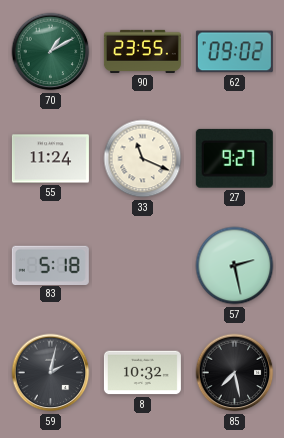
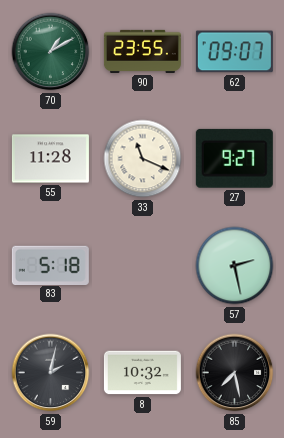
62: 09:02 -> 09:07 (234, 52)
55: 11:24 -> 11:28 (50, 159)
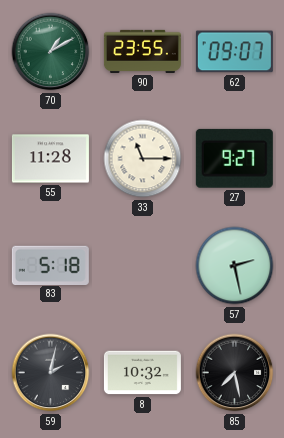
33: 11:19 -> 11:15 (143, 159)
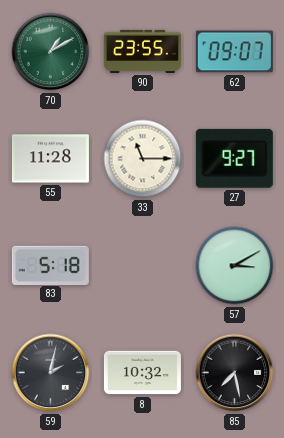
57: 2:28 -> 3:10 (235, 266)
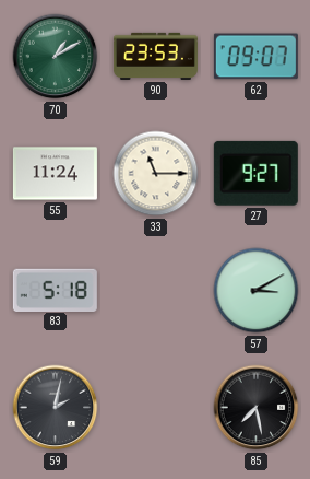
90: 23:55 -> 23:53 (155, 56)
55: 11:28 -> 11:24 (55, 174)
8: 10:32 -> none (142, 373)
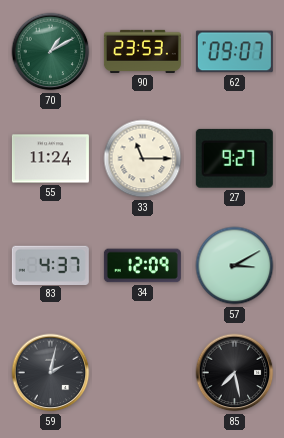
83: 5:18 -> 4:37 (50, 265)
34: none -> 12:09 (142, 266)
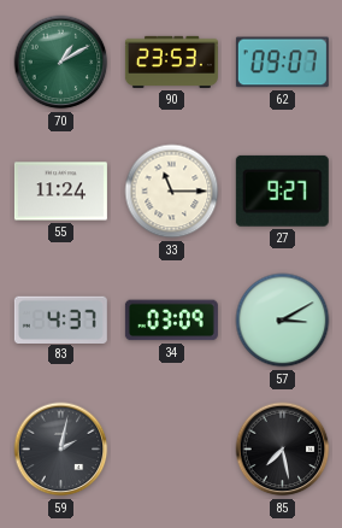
34: 12:09 -> 03:09 (171, 321)
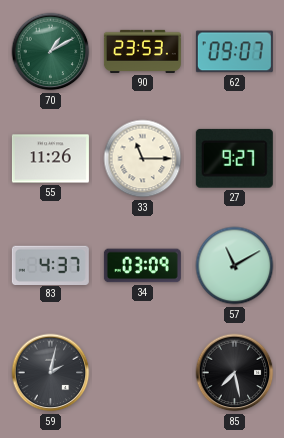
55: 11:24 -> 11:26 (50, 159)
57: 3:10 -> 11:10 (235, 266)
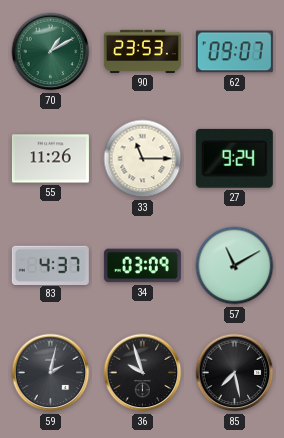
27: 9:27 -> 9:24 (234, 158)
36: none -> 9:57 (143, 373)
